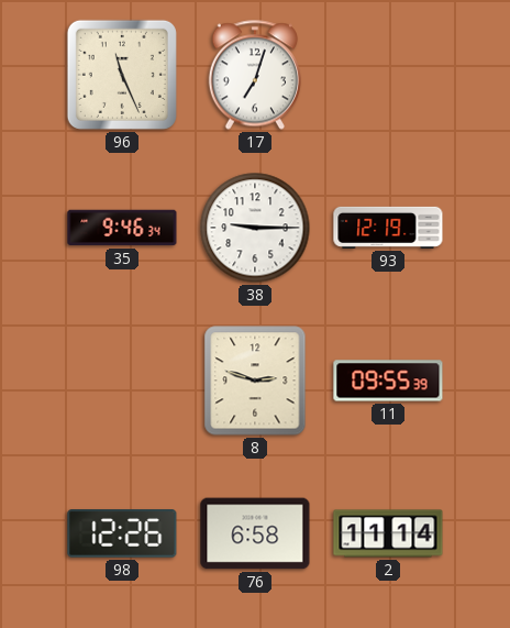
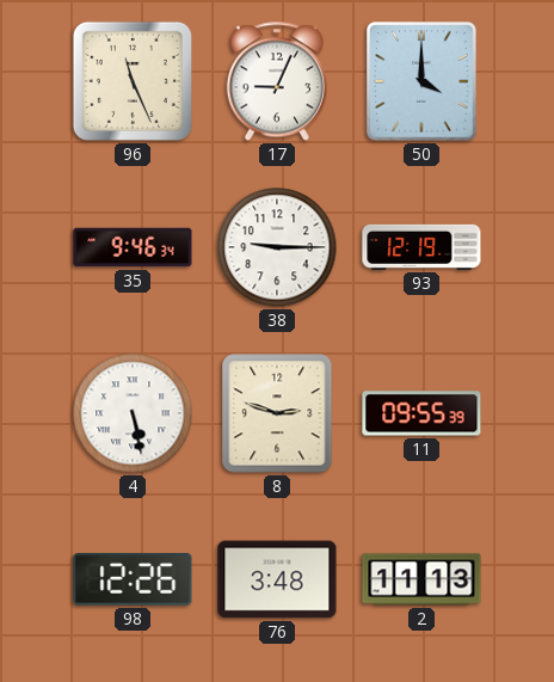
17: 7:03 -> 9:04 (277, 81)
50: none -> 4:00 (423, 81)
4: none -> 5:28 (133, 413)
76: 6:58 -> 3:48 (277, 579)
2: 11:14 -> 11:13 (421, 579)
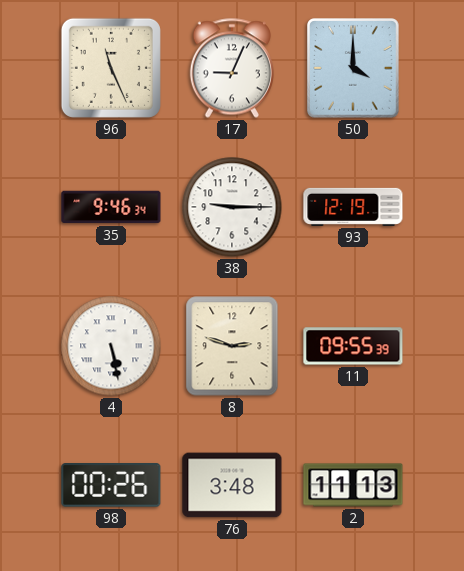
98: 12:26 -> 00:26 (111, 485)
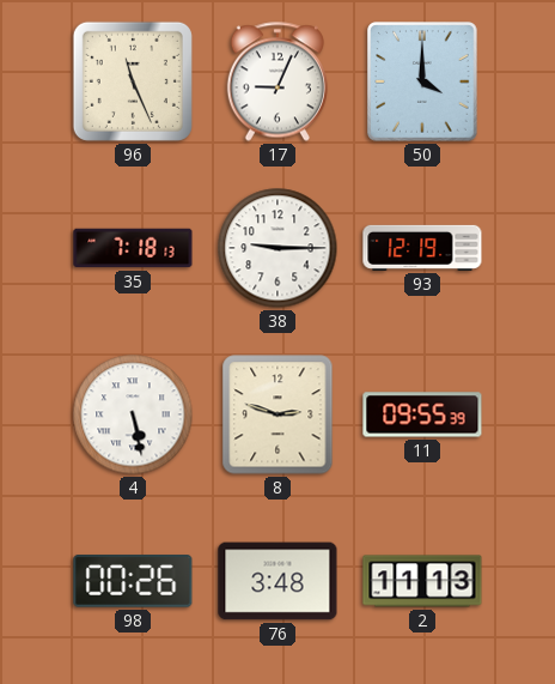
35: 9:46 -> 7:18 (133, 248)
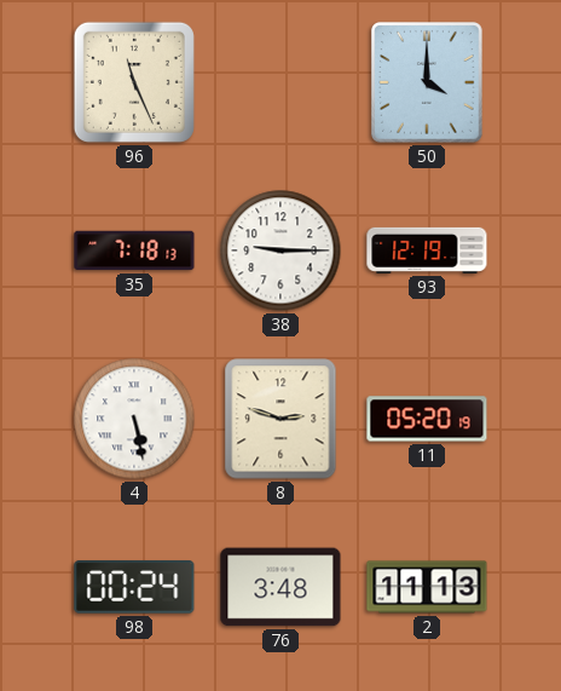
17: 9:04 -> none (277, 81)
11: 09:55 -> 05:20 (427, 419)
98: 00:26 -> 00:24 (134, 587)
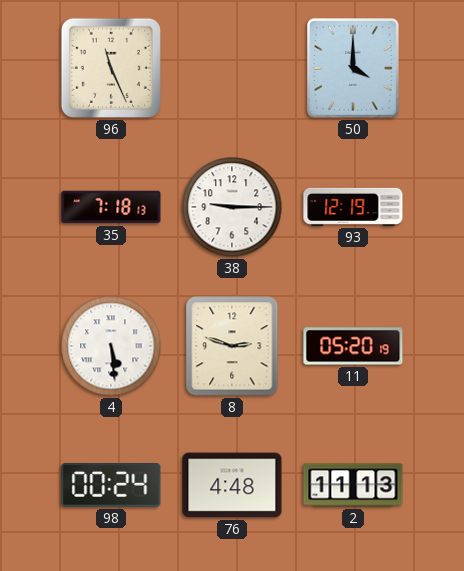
4: 5:28 -> 5:29 (111, 346)
76: 3:48 -> 4:48 (232, 485)
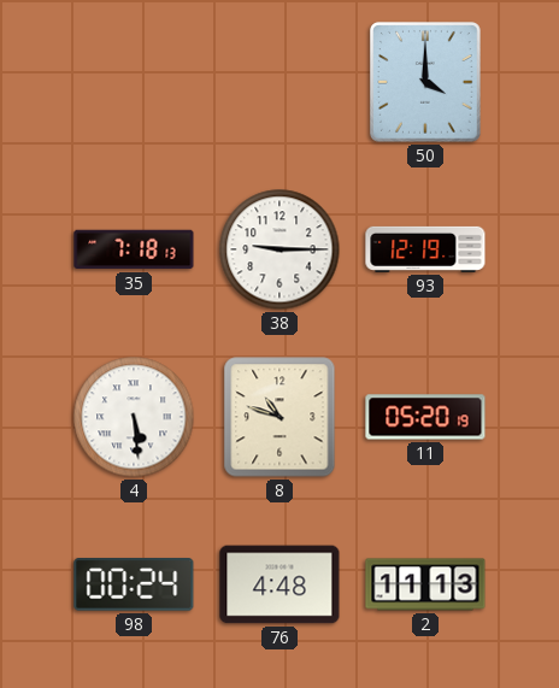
96: 11:26 -> none (111, 68)
8: 2:48 -> 10:48 (279, 417)
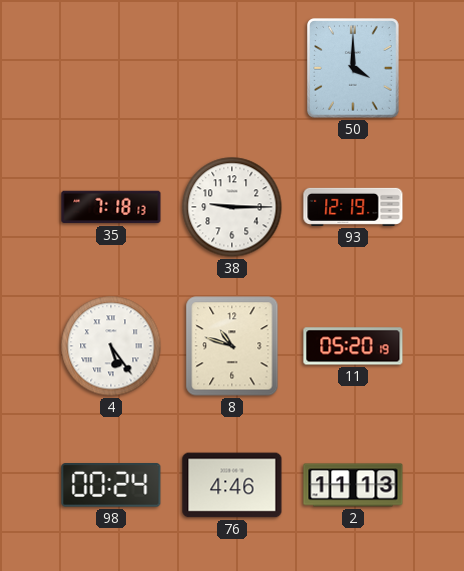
4: 5:29 -> 5:24 (111, 346)
76: 4:48 -> 4:46 (232, 485)
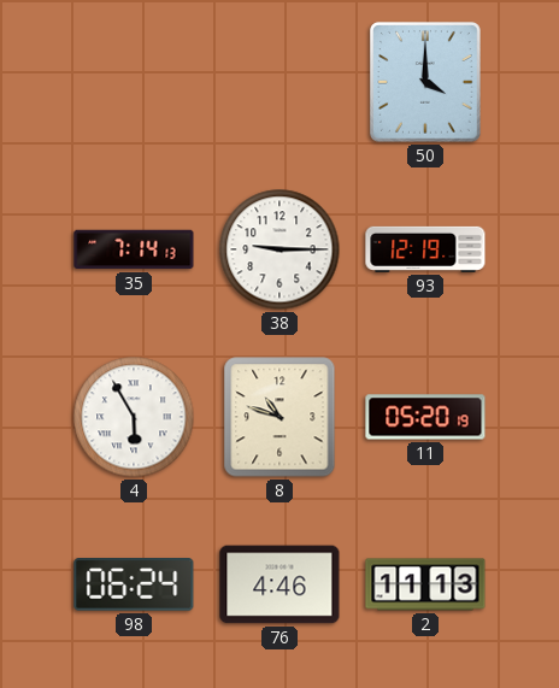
35: 7:18 -> 7:14 (134, 249)
4: 5:24 -> 5:55 (134, 417)
98: 00:24 -> 06:24 (134, 584)
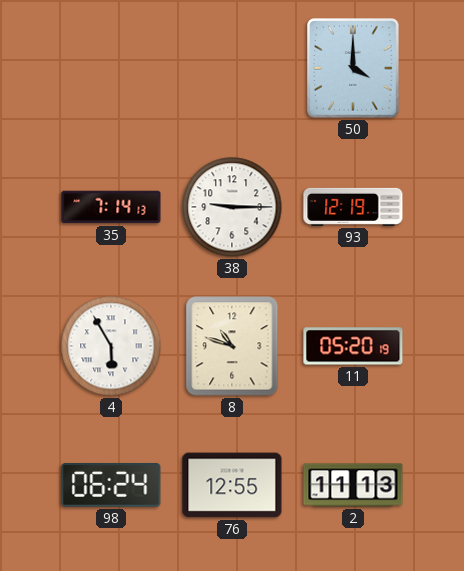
76: 4:46 -> 12:55 (232, 485)
